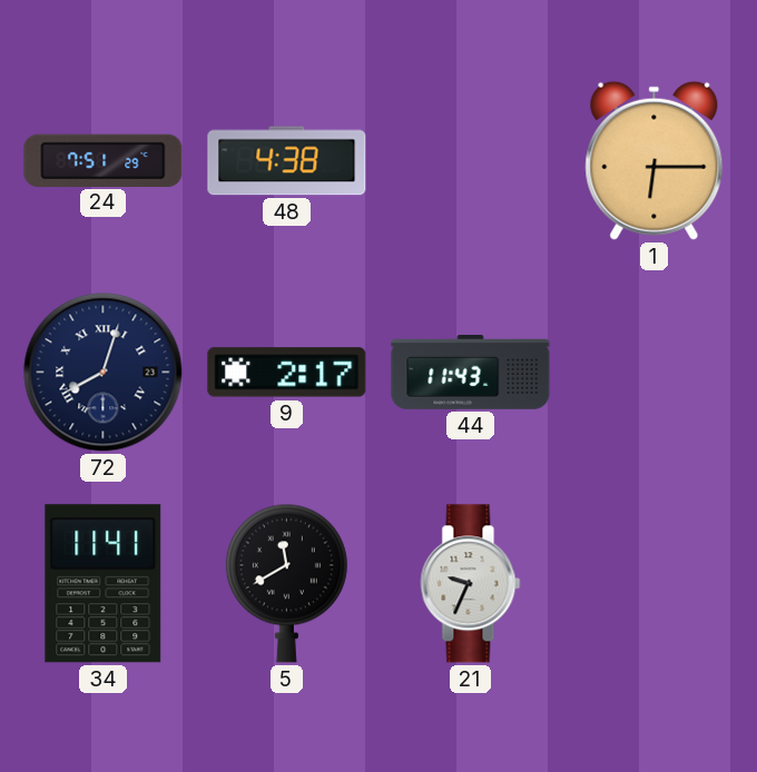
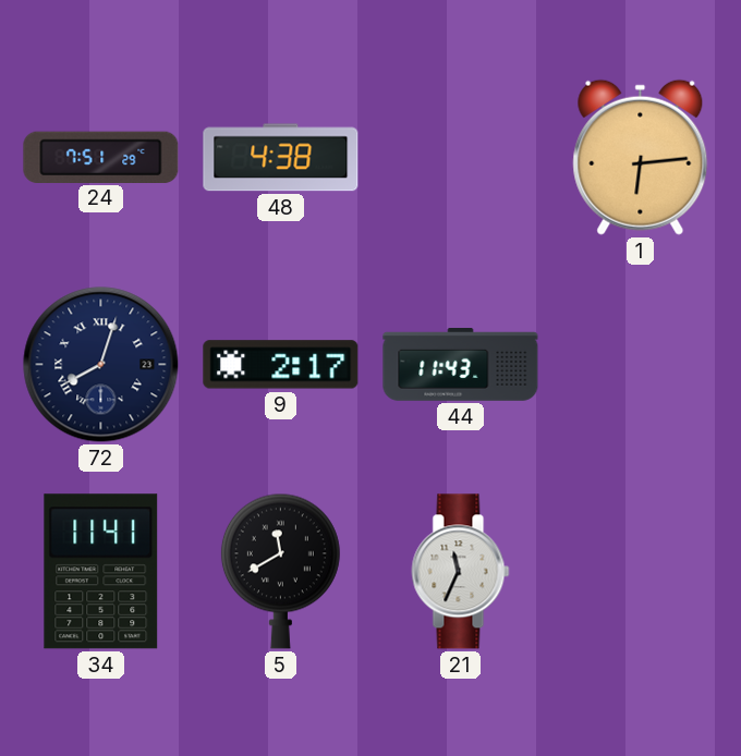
1: 6:15 -> 6:14 (641, 157)
21: 9:34 -> 11:34 (461, 572)
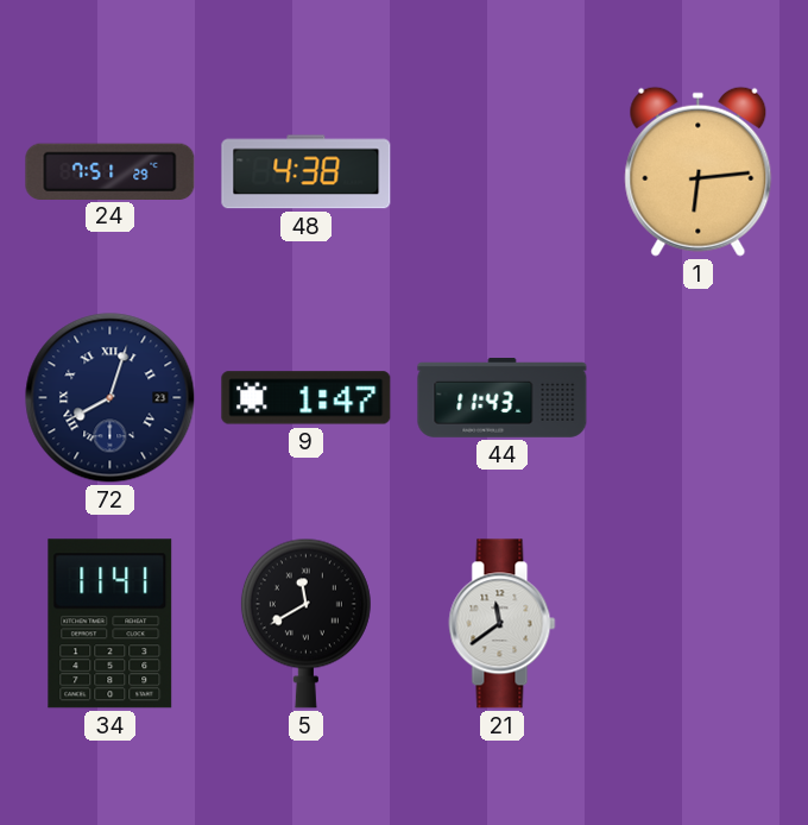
9: 2:17 -> 1:47 (307, 398)
21: 11:34 -> 11:39 (503, 624)
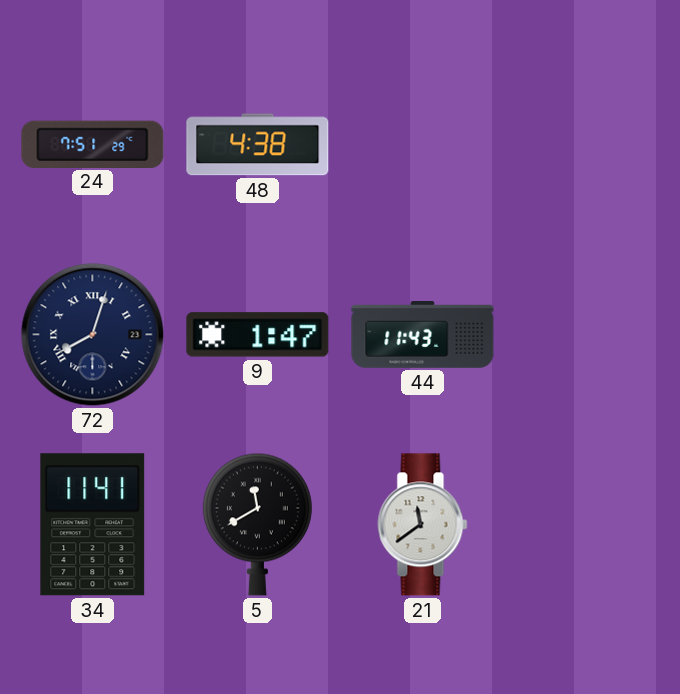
1: 6:14 -> none (699, 171)
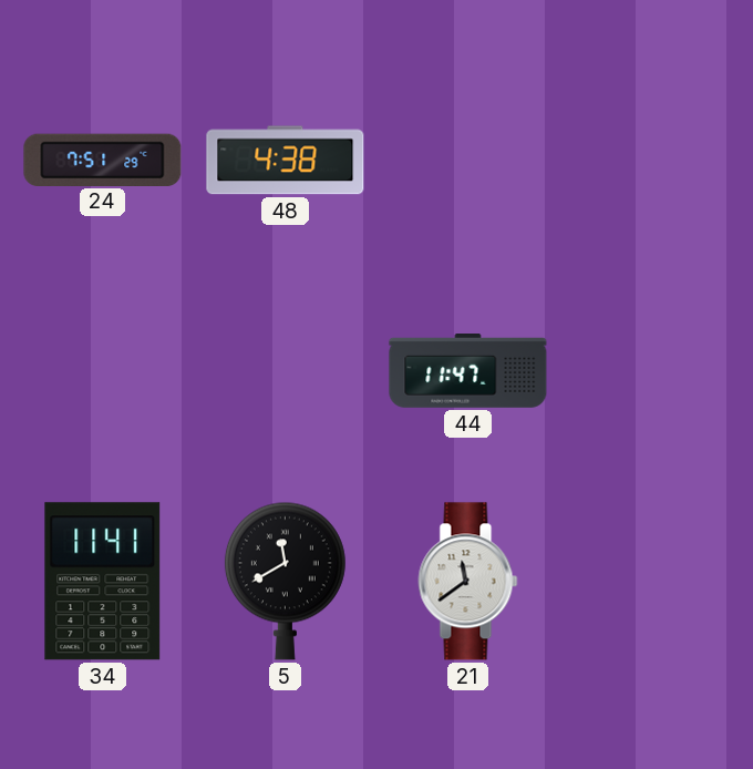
72: 8:03 -> none (93, 335)
9: 1:47 -> none (258, 335)
44: 11:43 -> 11:47 (468, 371)
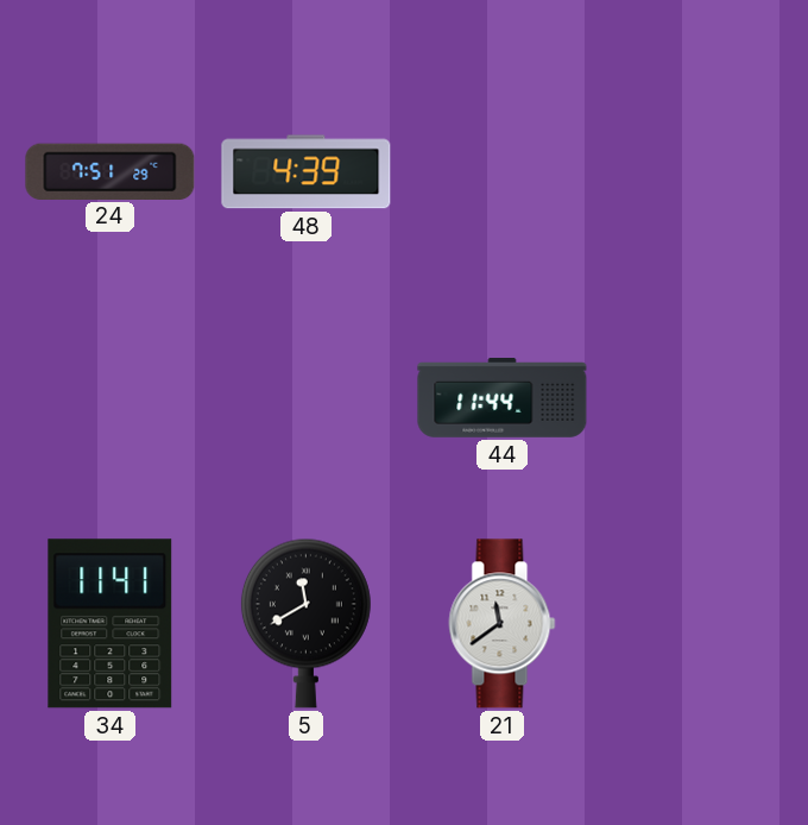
48: 4:38 -> 4:39 (307, 172)
44: 11:47 -> 11:44 (503, 398)
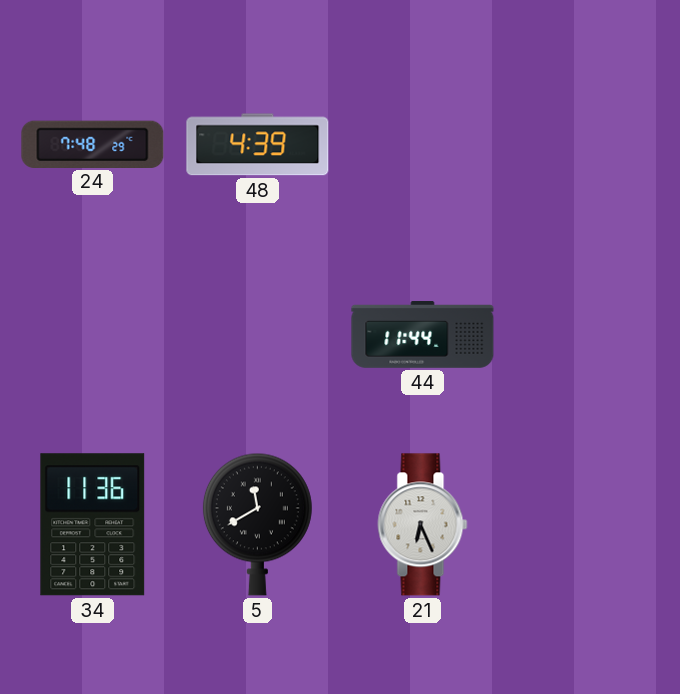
24: 7:51 -> 7:48 (93, 144)
34: 11:41 -> 11:36 (93, 525)
21: 11:39 -> 6:26 (423, 525)
